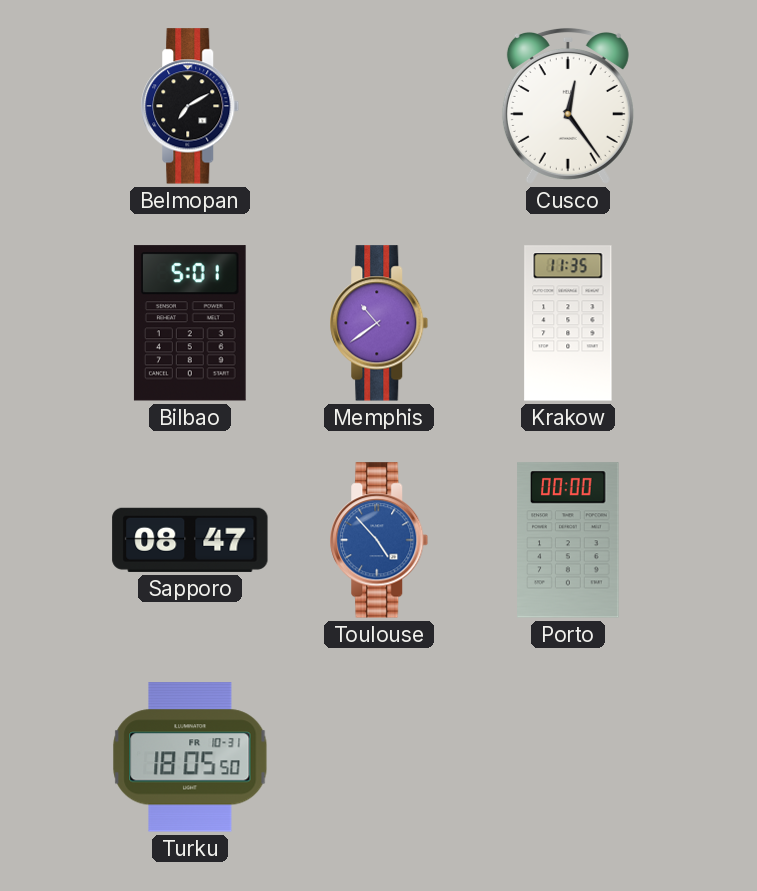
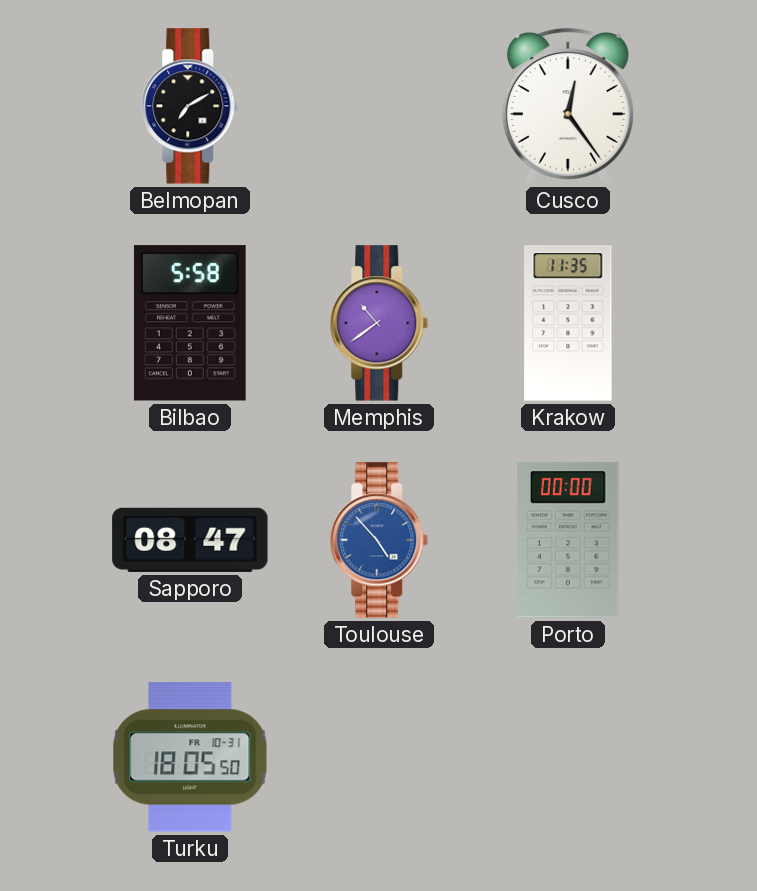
Bilbao: 5:01 -> 5:58 (190, 323)
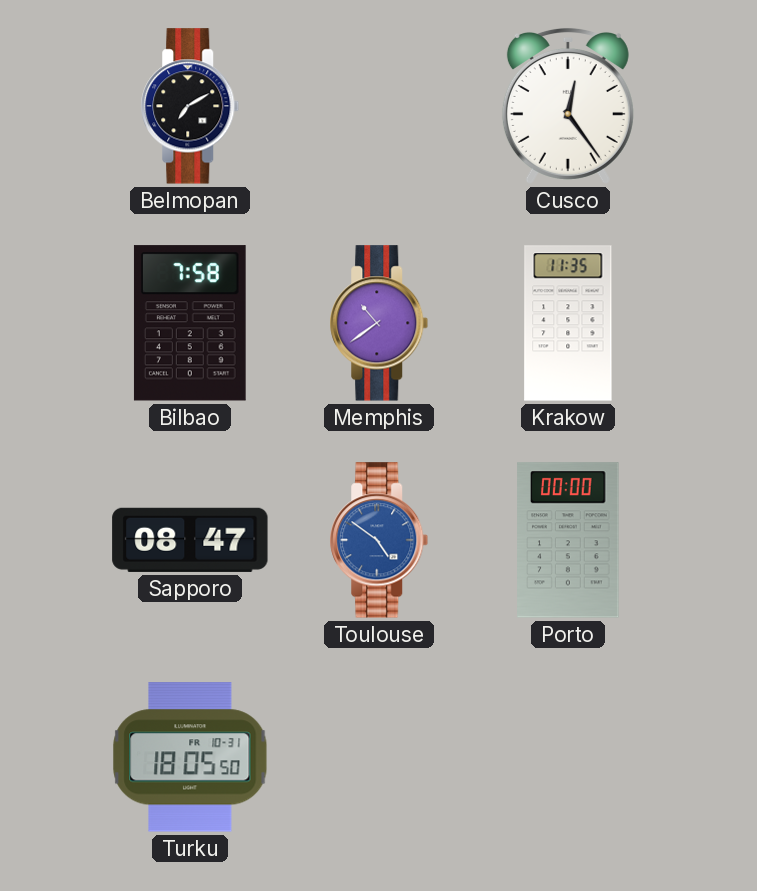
Bilbao: 5:58 -> 7:58 (190, 323)
Toulouse: 4:53 -> 4:51 (379, 540)
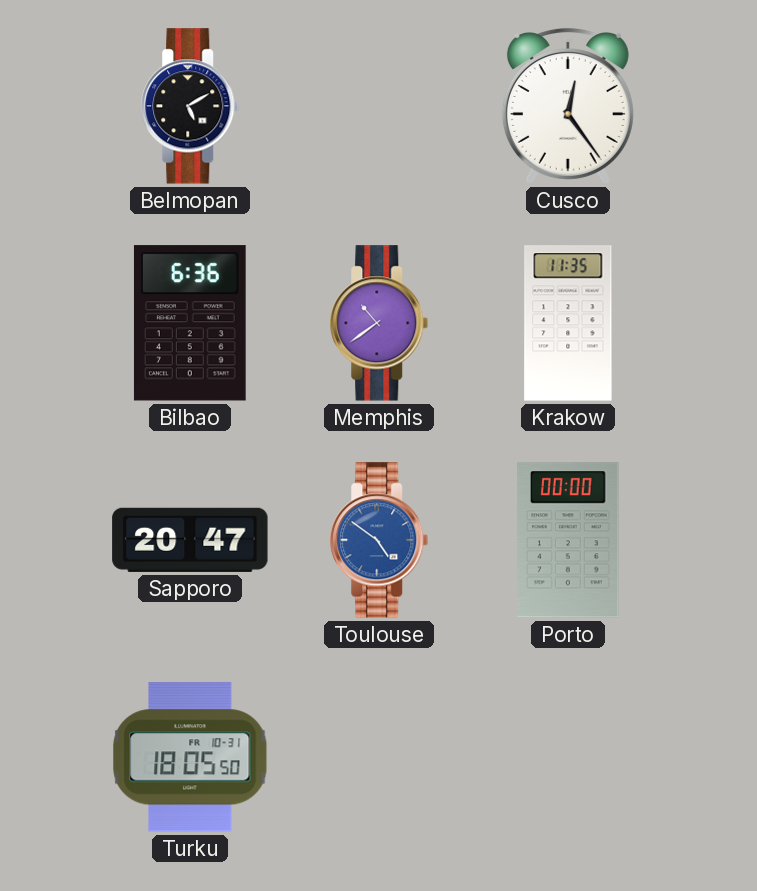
Belmopan: 7:10 -> 5:10 (190, 106)
Bilbao: 7:58 -> 6:36 (190, 323)
Sapporo: 08:47 -> 20:47 (190, 540)
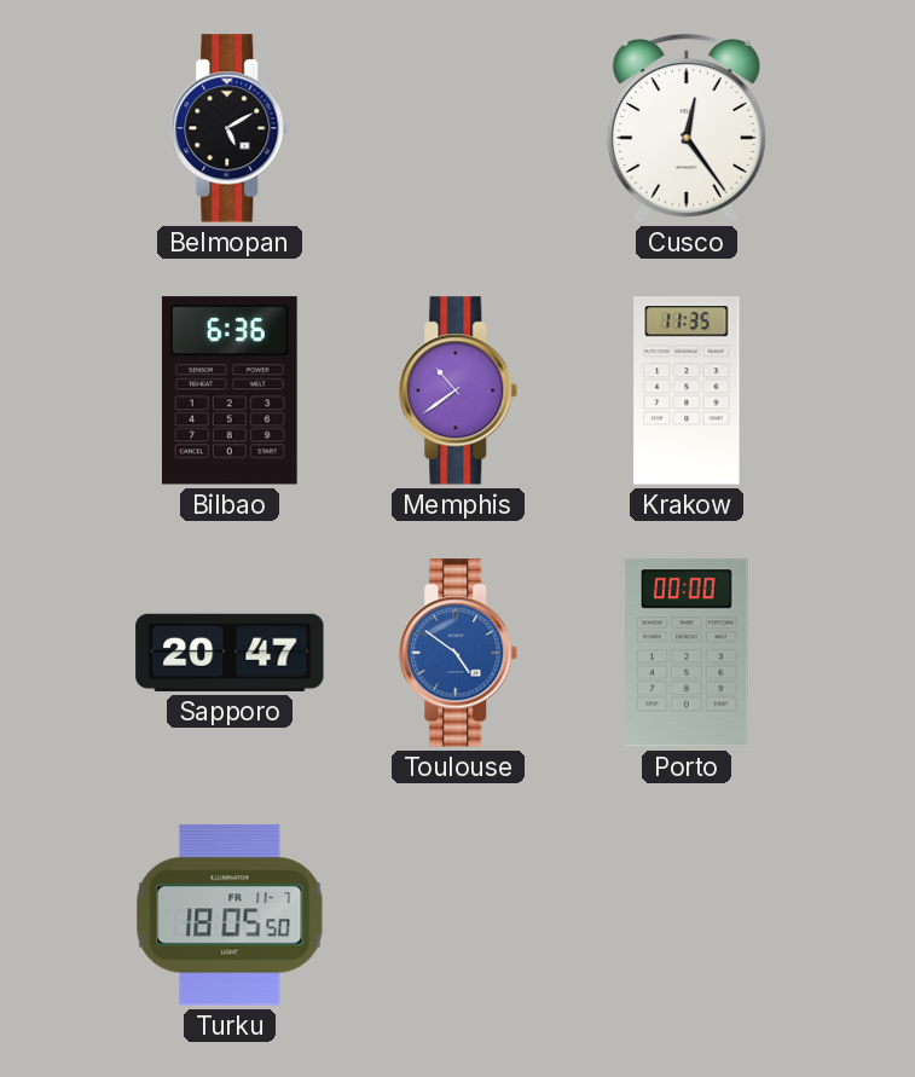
Turku date: FR 10-31 -> FR 11-7 (230, 915)
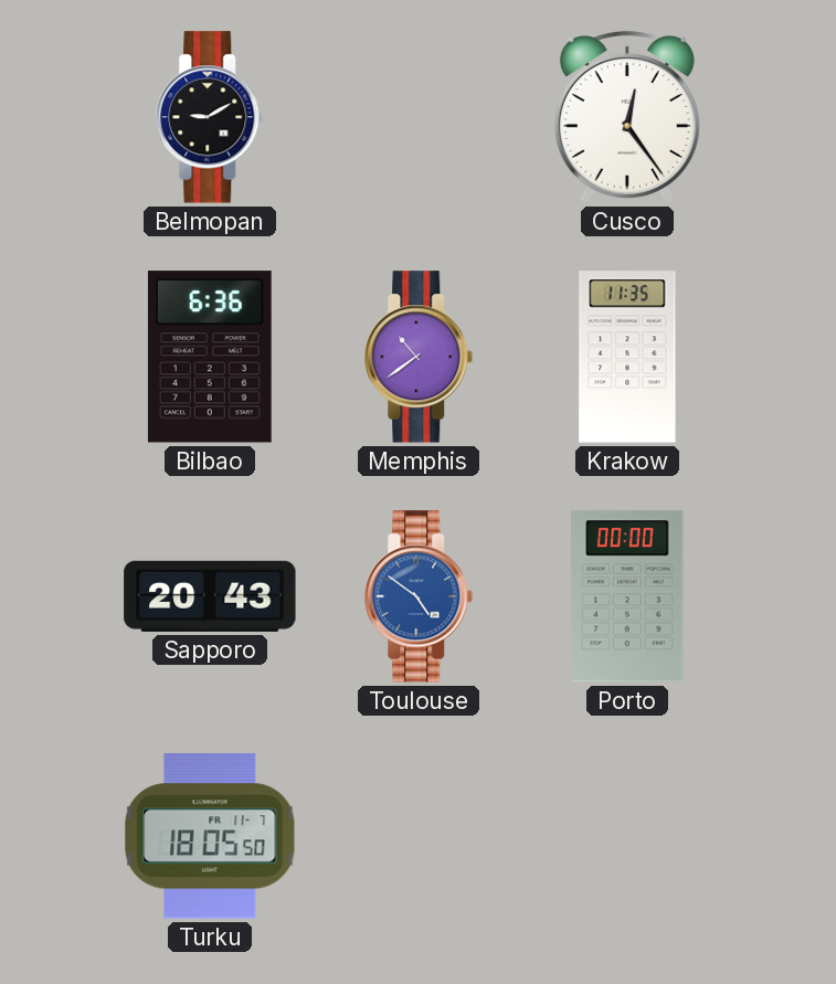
Belmopan: 5:10 -> 9:10 (210, 117)
Sapporo: 20:47 -> 20:43 (210, 596)
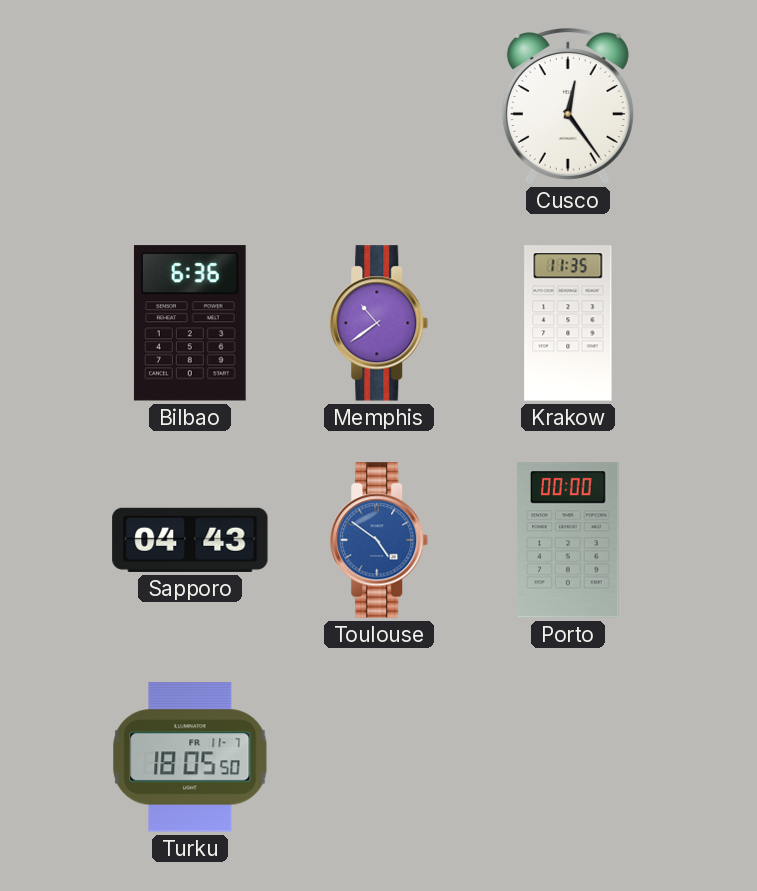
Belmopan: 9:10 -> none (210, 117)
Sapporo: 20:43 -> 04:43 (190, 540)
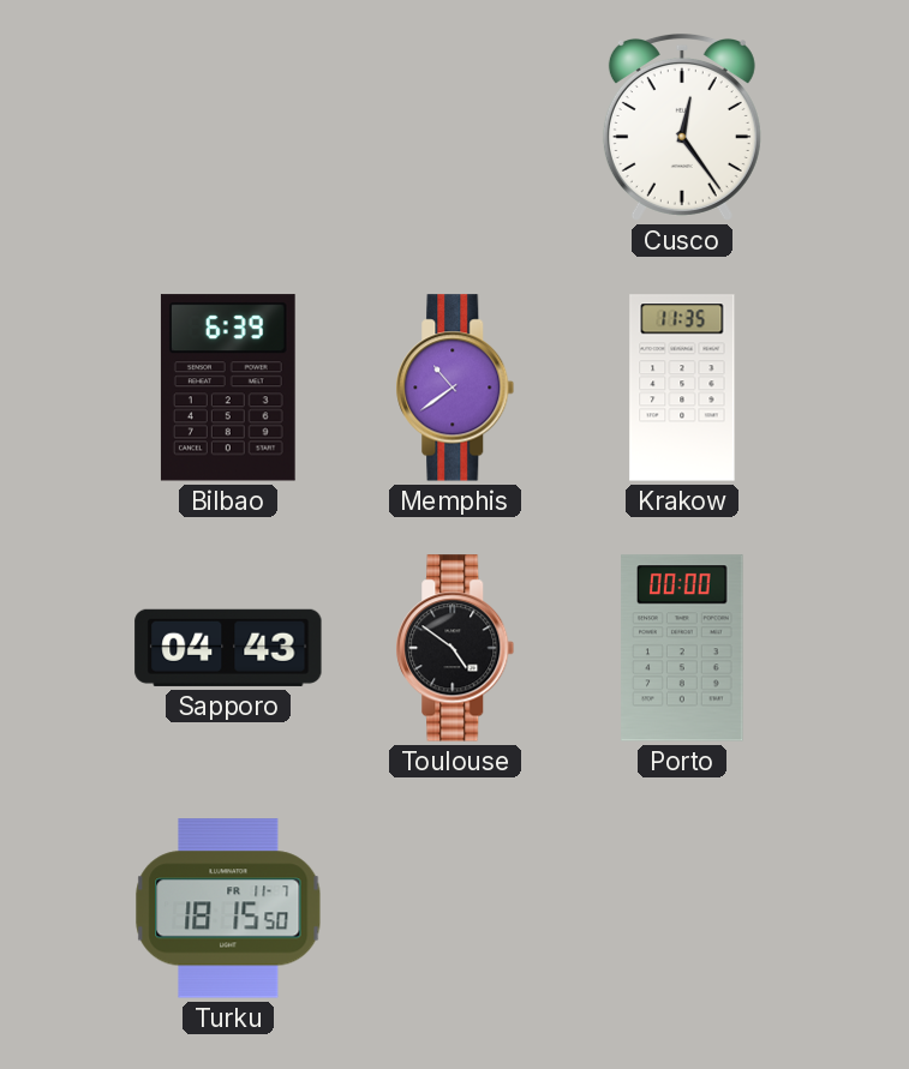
Bilbao: 6:36 -> 6:39 (228, 388)
Toulouse dial: blue -> black (455, 648)
Turku: 18:05 -> 18:15 (228, 908)
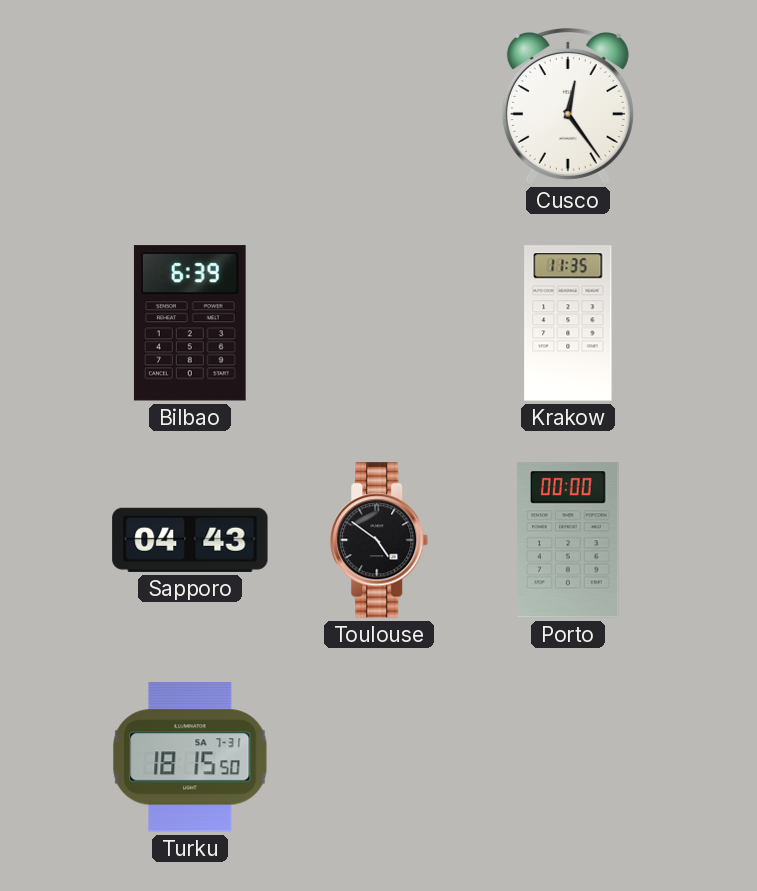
Memphis: 10:39 -> none (455, 388)
Turku date: FR 11-7 -> SA 7-31 (190, 757)
